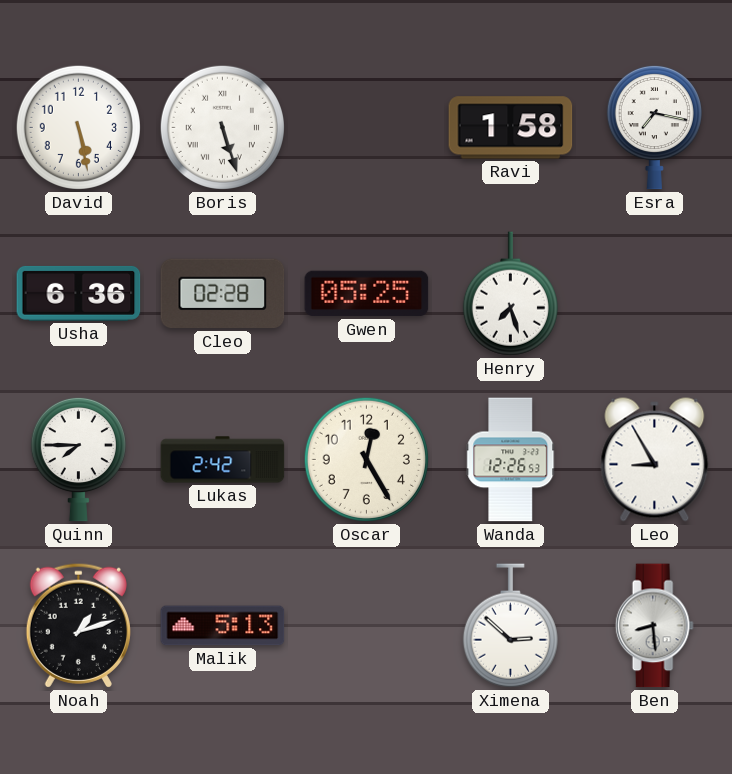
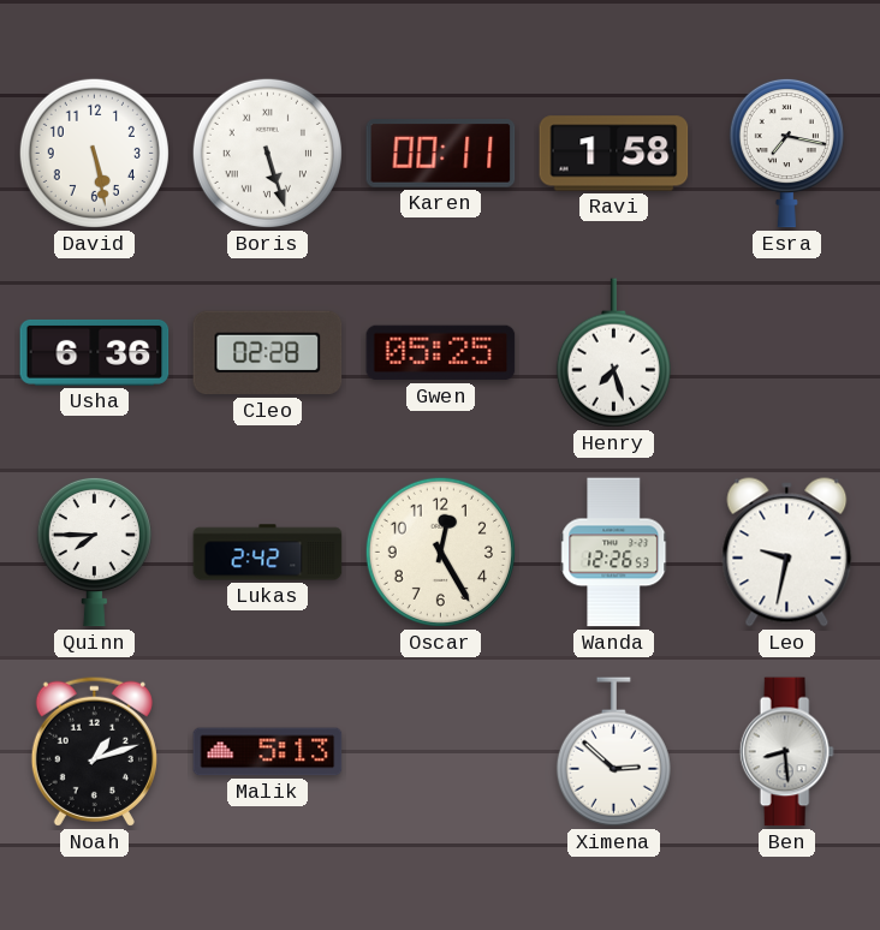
Karen: none -> 00:11 (441, 154)
Leo: 8:55 -> 9:32 (787, 553)
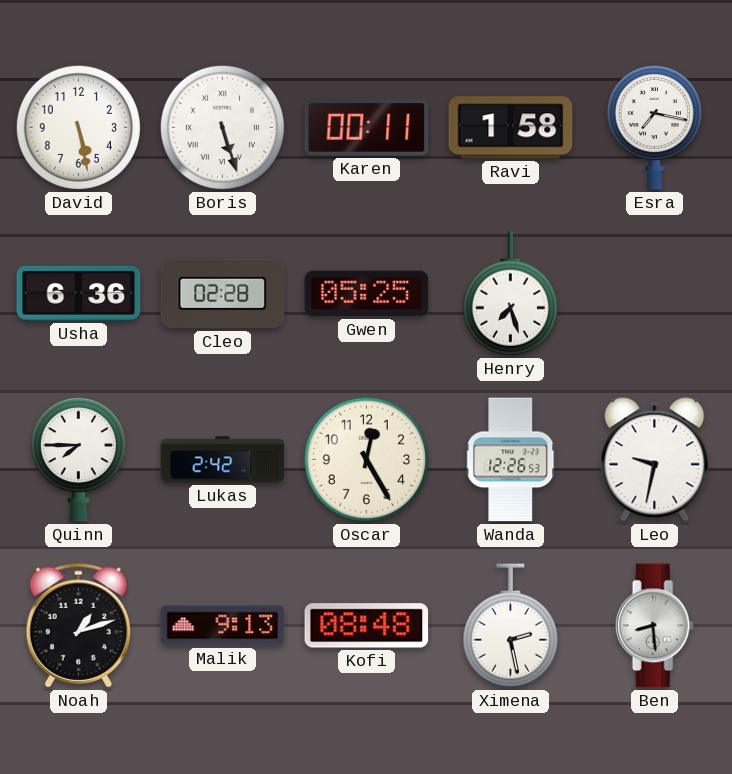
Malik: 5:13 -> 9:13 (223, 626)
Kofi: none -> 08:48 (367, 626)
Ximena: 2:52 -> 2:28 (510, 626)
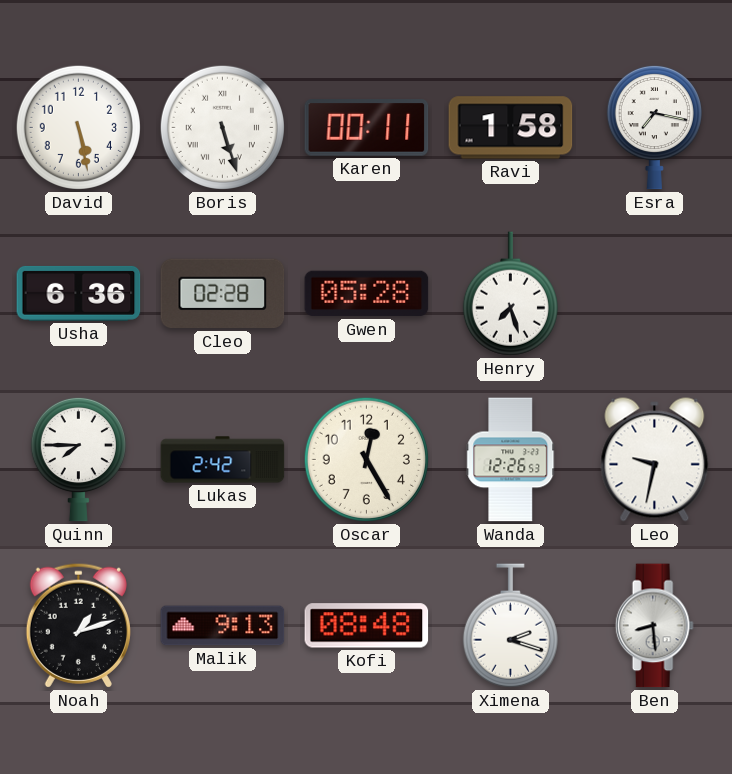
Gwen: 05:25 -> 05:28 (367, 294)
Ximena: 2:28 -> 2:18 (510, 626)
